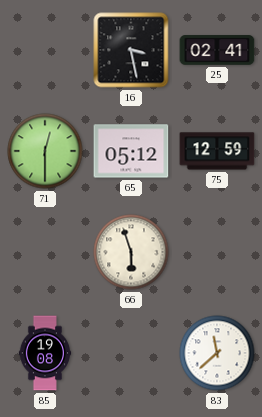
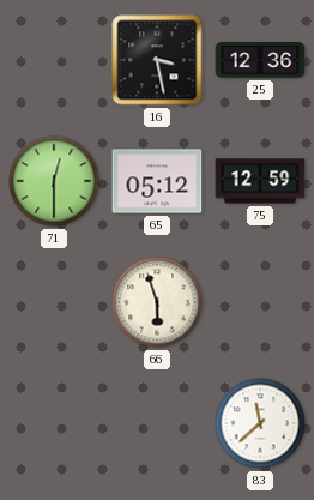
25: 02:41 -> 12:36 (260, 60)
85: 19:08 -> none (45, 353)
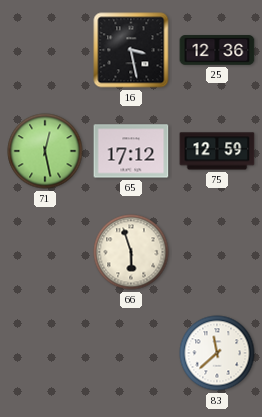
71: 12:30 -> 12:28 (45, 151)
65: 05:12 -> 17:12 (131, 151)
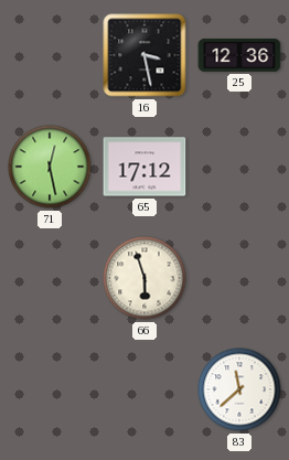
75: 12:59 -> none (217, 151)
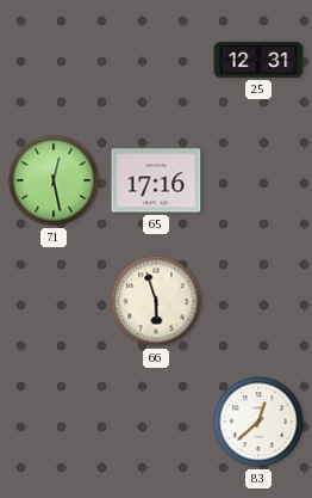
16: 3:28 -> none (144, 55)
25: 12:36 -> 12:31 (258, 60)
65: 17:12 -> 17:16 (156, 180)
83: 11:38 -> 12:38 (258, 422)
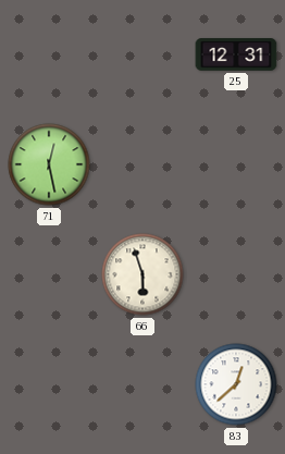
65: 17:16 -> none (156, 180)
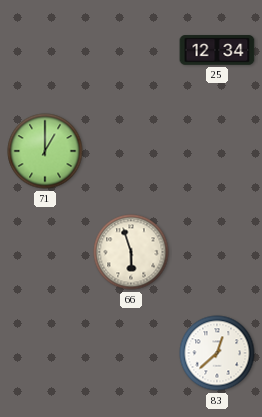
25: 12:31 -> 12:34 (217, 50)
71: 12:28 -> 1:00 (45, 151)
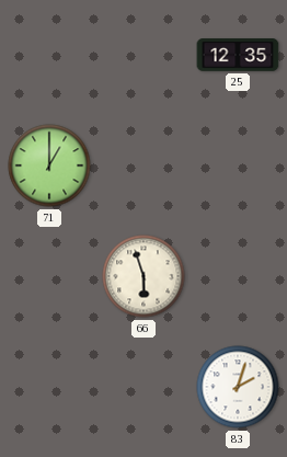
25: 12:34 -> 12:35 (238, 55)
83: 12:38 -> 2:03 (238, 387)
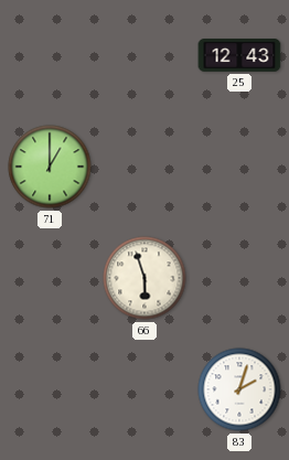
25: 12:35 -> 12:43 (239, 55)
